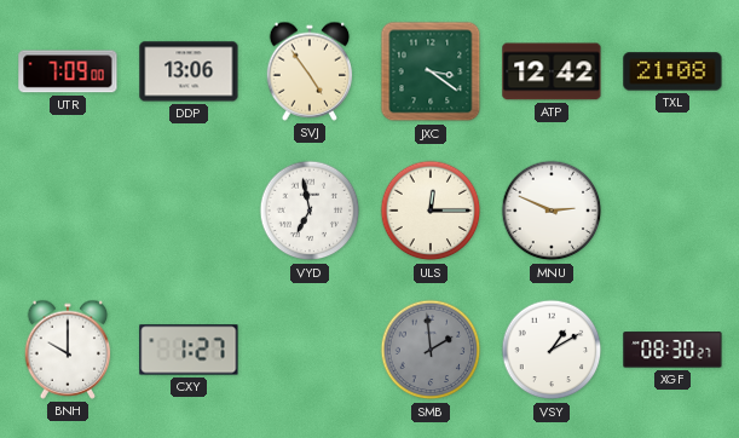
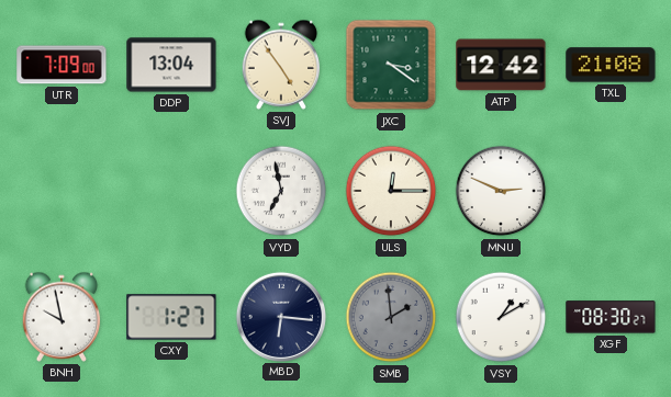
DDP: 13:06 -> 13:04 (171, 65)
BNH: 10:00 -> 9:58 (61, 317)
MBD: none -> 6:16 (280, 316)
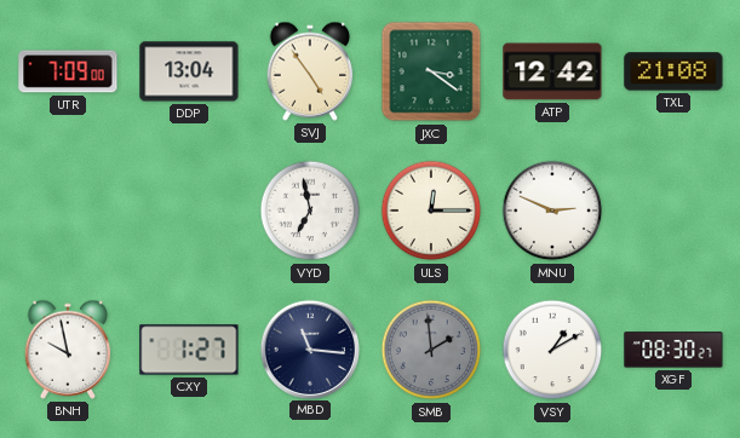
MBD: 6:16 -> 11:16 (309, 348)
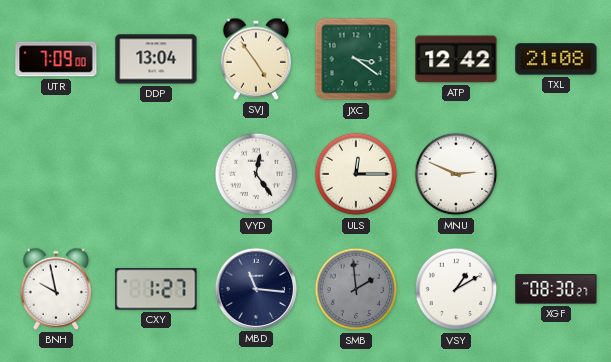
VYD: 6:58 -> 12:24 (256, 174)
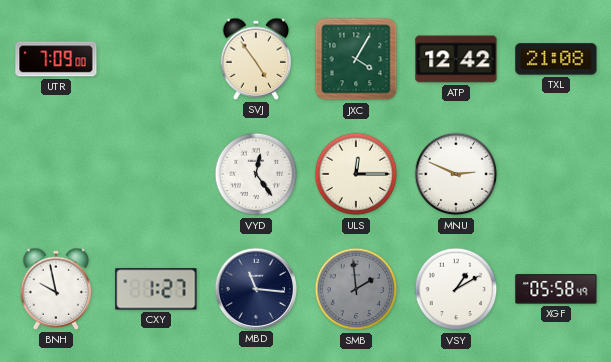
DDP: 13:04 -> none (156, 59)
JXC: 3:21 -> 4:05 (356, 59)
XGF: 08:30 -> 05:58 (556, 289)
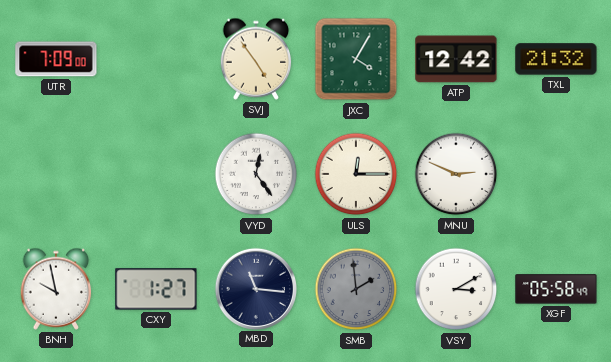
TXL: 21:08 -> 21:32 (556, 59)
VSY: 1:10 -> 3:10 (456, 289)
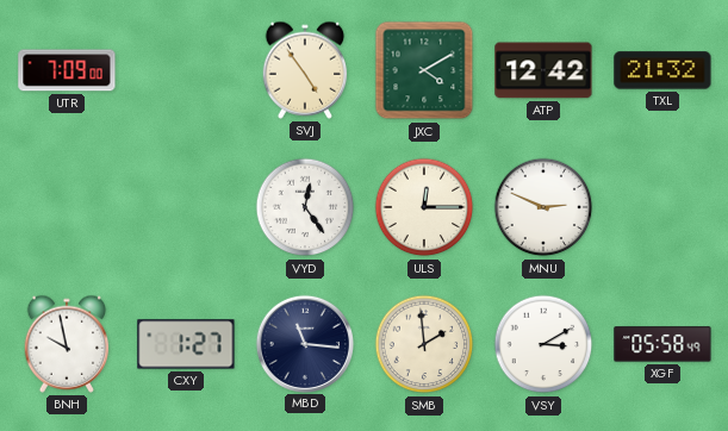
JXC: 4:05 -> 4:10 (424, 70)
SMB dial: grey -> cream (424, 344)
